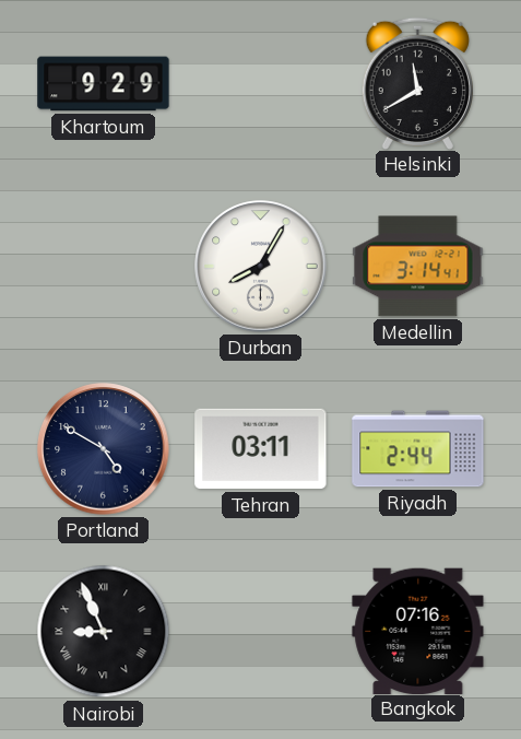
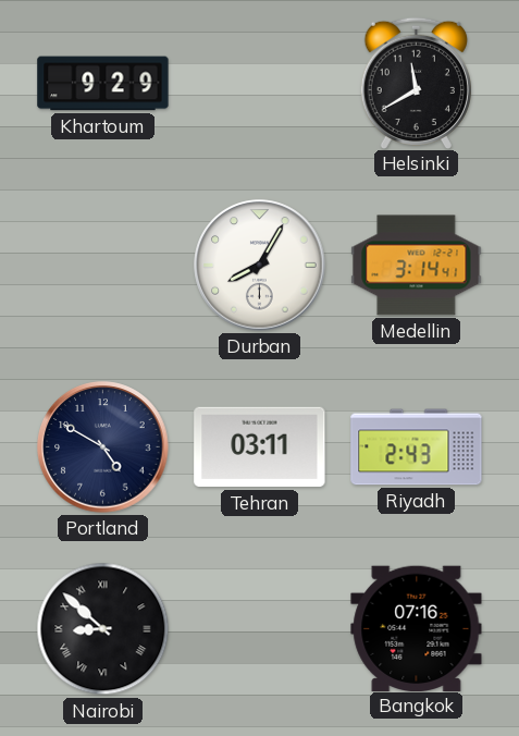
Riyadh: 2:44 -> 2:43 (417, 447)
Nairobi: 8:56 -> 8:52 (103, 629)
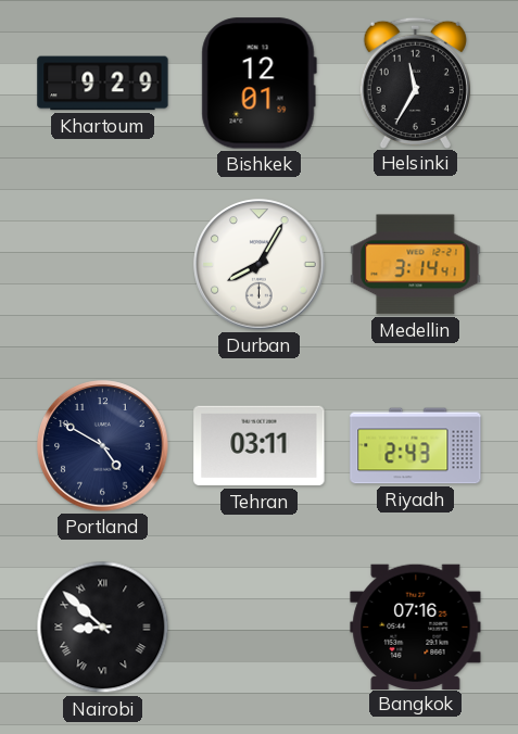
Bishkek: none -> 12:01 (258, 84)
Helsinki: 11:40 -> 11:35 (415, 83)
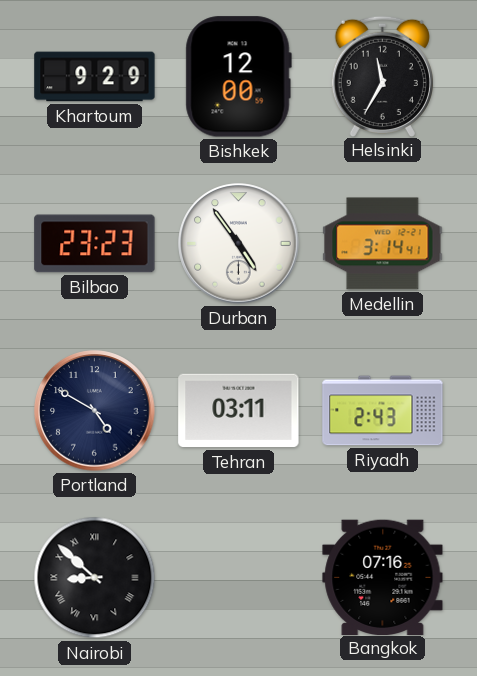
Bishkek: 12:01 -> 12:00 (238, 77)
Bilbao: none -> 23:23 (95, 244)
Durban: 8:05 -> 4:54 (239, 244)
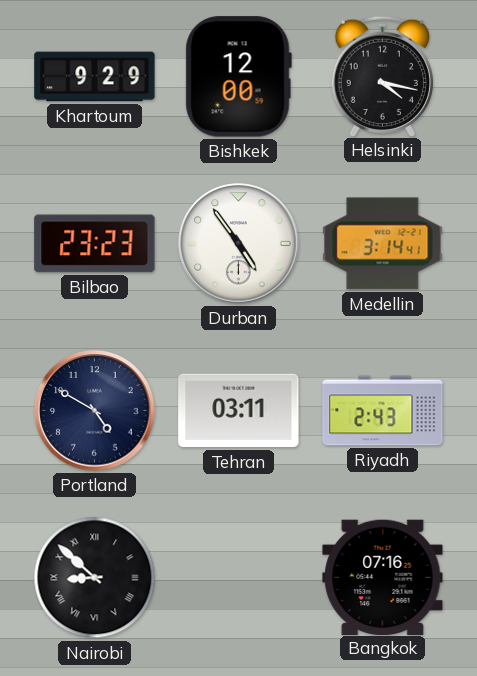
Helsinki: 11:35 -> 4:17 (382, 76)
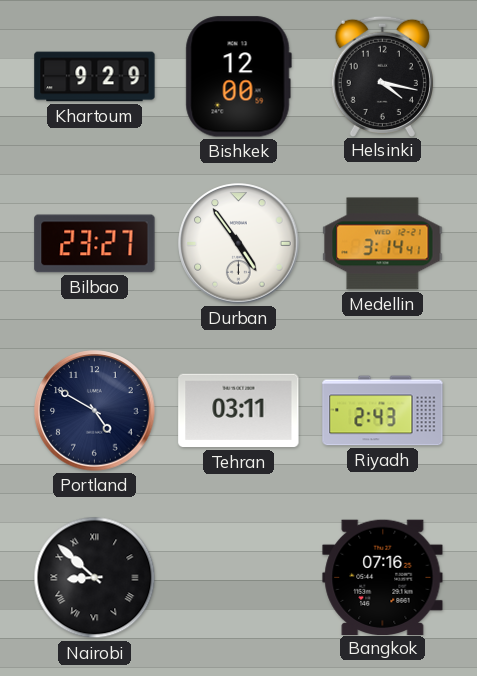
Bilbao: 23:23 -> 23:27 (95, 244)
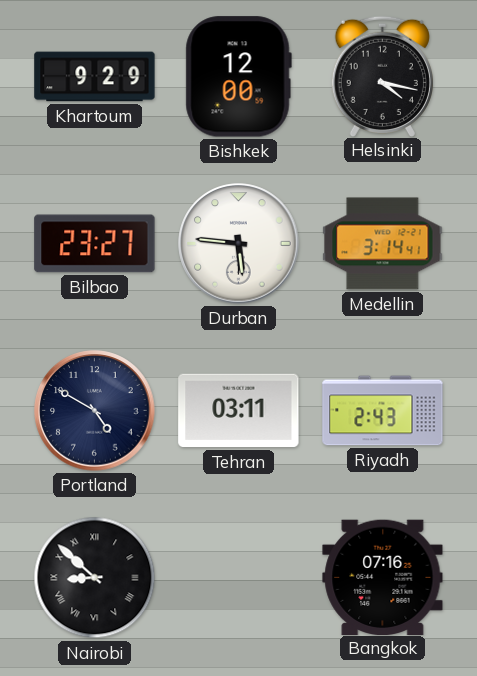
Durban: 4:54 -> 5:46 (239, 244)
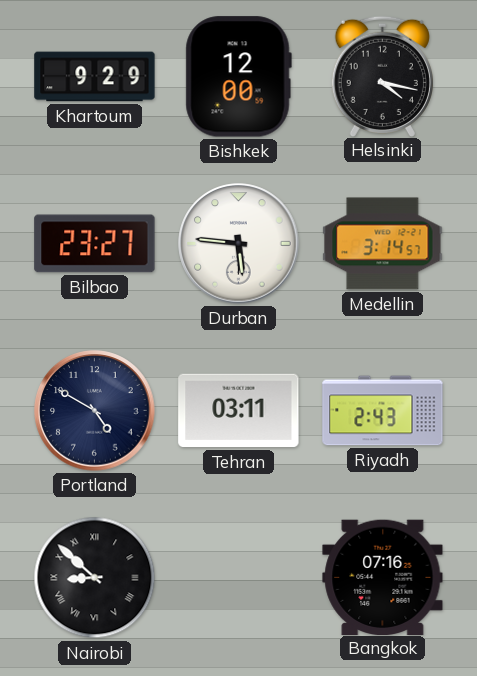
Medellin: 3:14:41 -> 3:14:57 (383, 244)
